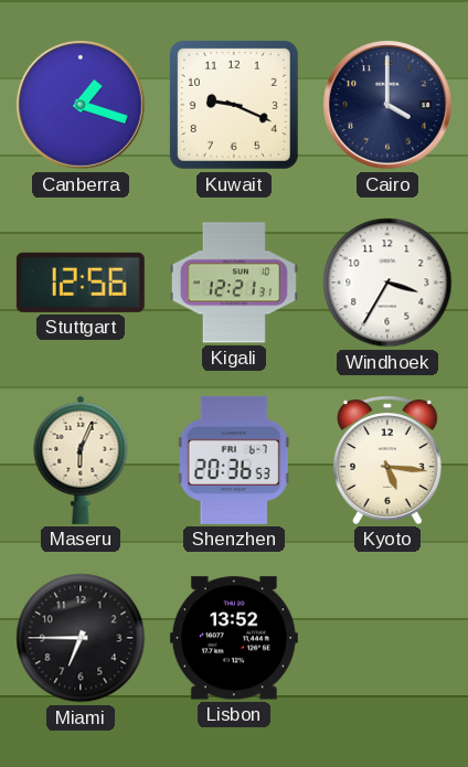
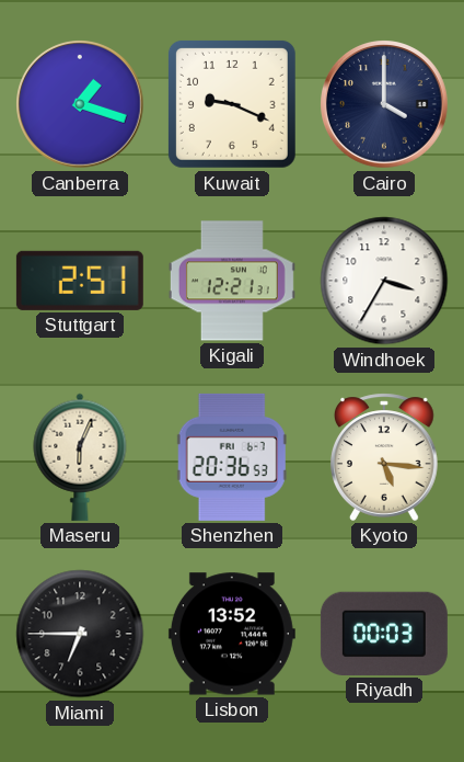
Stuttgart: 12:56 -> 2:51 (80, 281)
Riyadh: none -> 00:03 (384, 634)
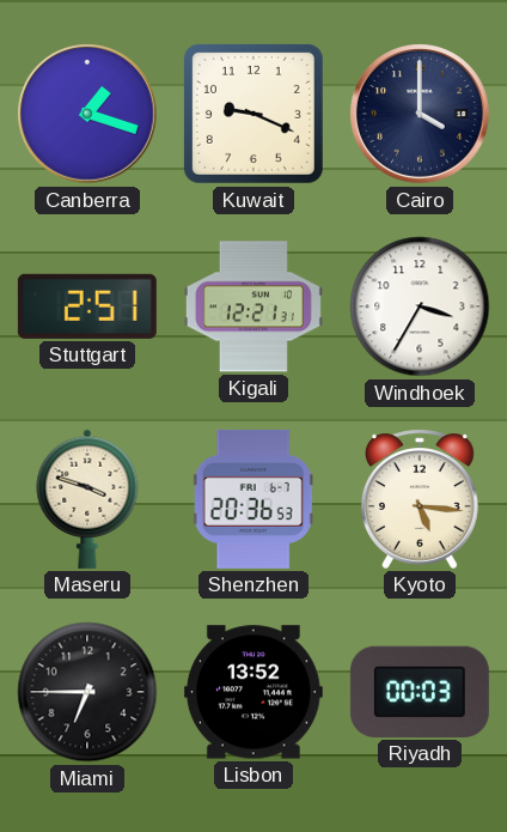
Maseru: 6:04 -> 3:48 (87, 499)
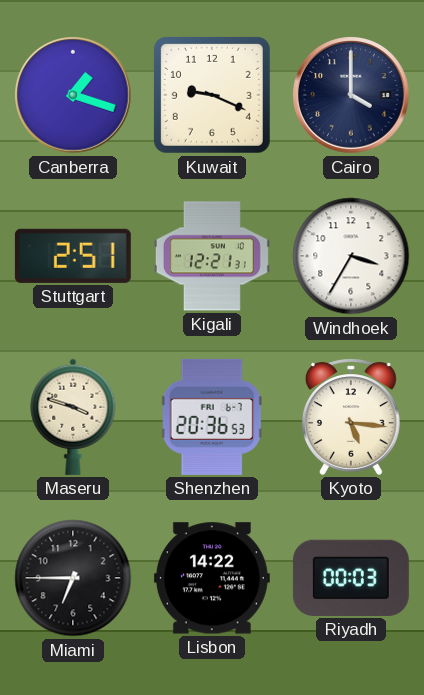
Lisbon: 13:52 -> 14:22 (212, 578)
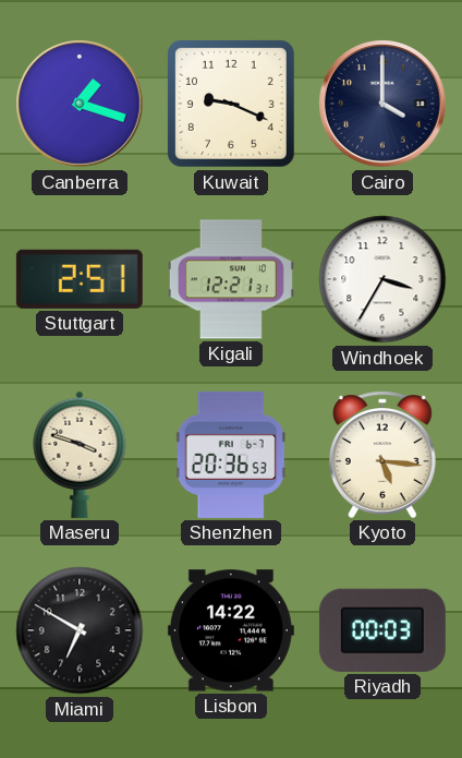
Miami: 6:45 -> 6:50 (80, 630)
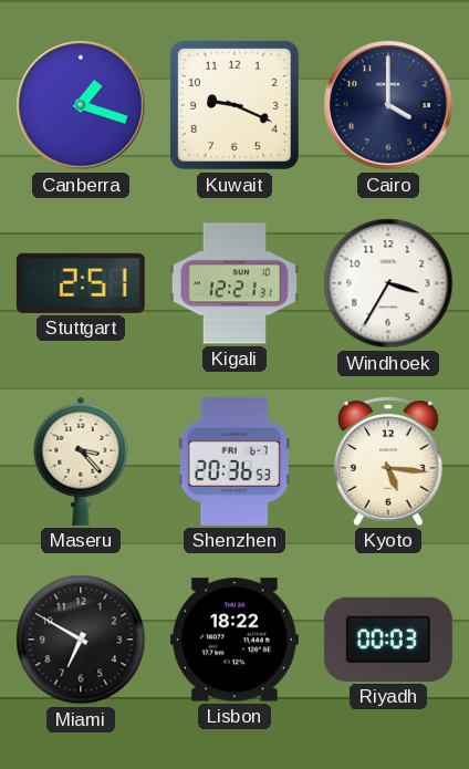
Maseru: 3:48 -> 3:23 (81, 461)
Lisbon: 14:22 -> 18:22 (234, 640)
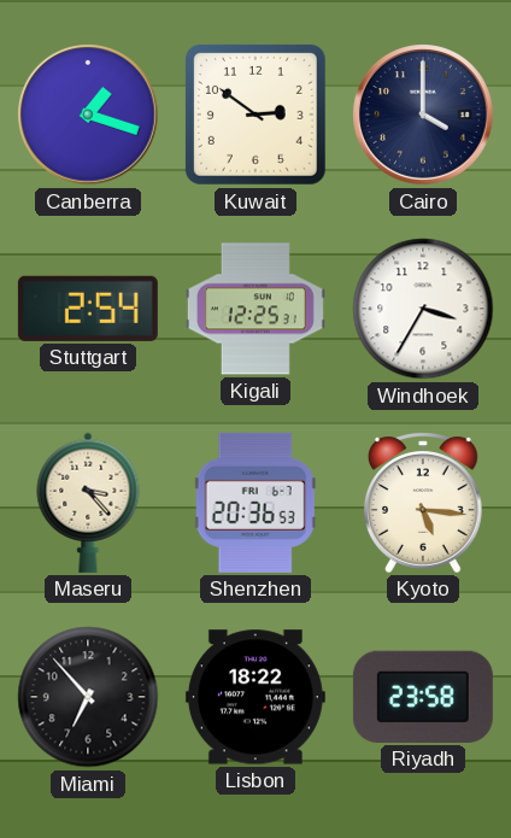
Kuwait: 9:19 -> 2:51 (255, 115)
Stuttgart: 2:51 -> 2:54 (88, 309)
Kigali: 12:21 -> 12:25 (255, 309)
Miami: 6:50 -> 6:53 (88, 697)
Riyadh: 00:03 -> 23:58 (423, 697)
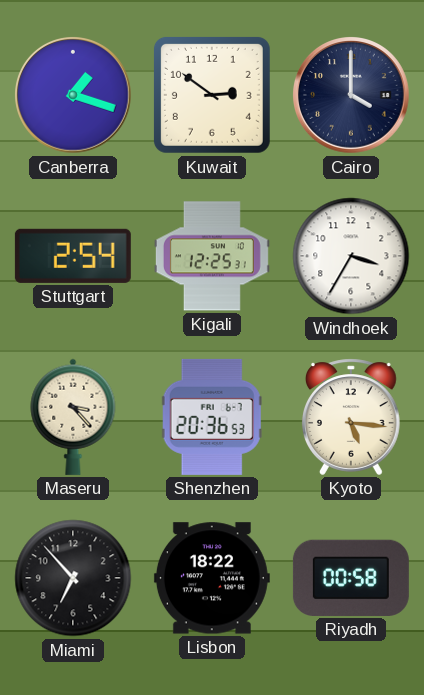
Riyadh: 23:58 -> 00:58 (351, 578)
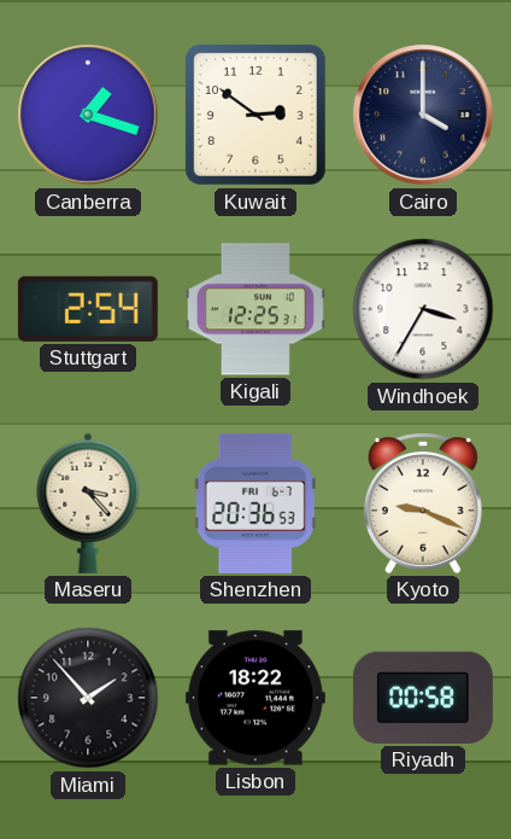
Kyoto: 5:16 -> 9:19 (423, 503)
Miami: 6:53 -> 1:53 (88, 698)
